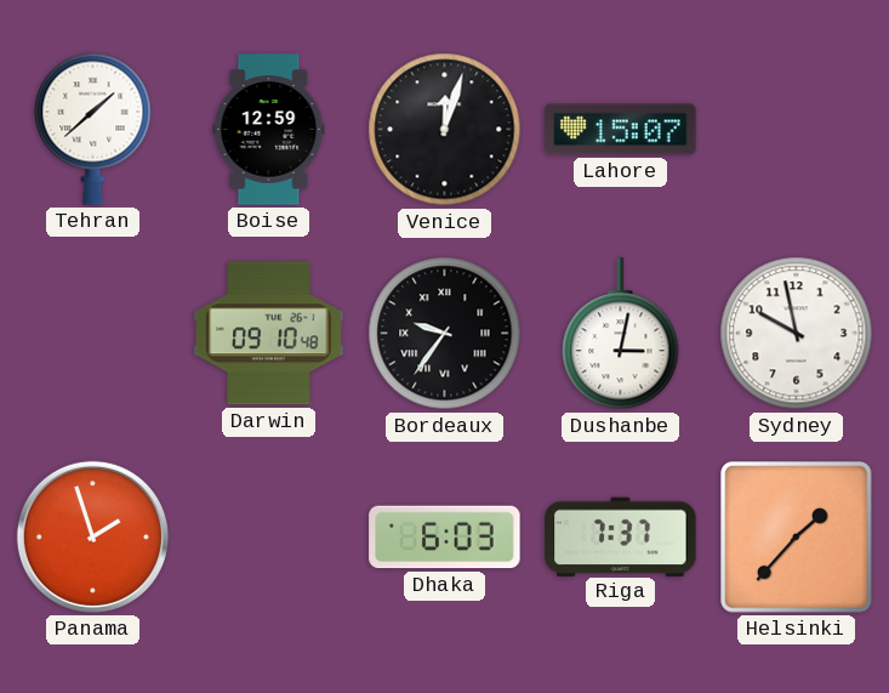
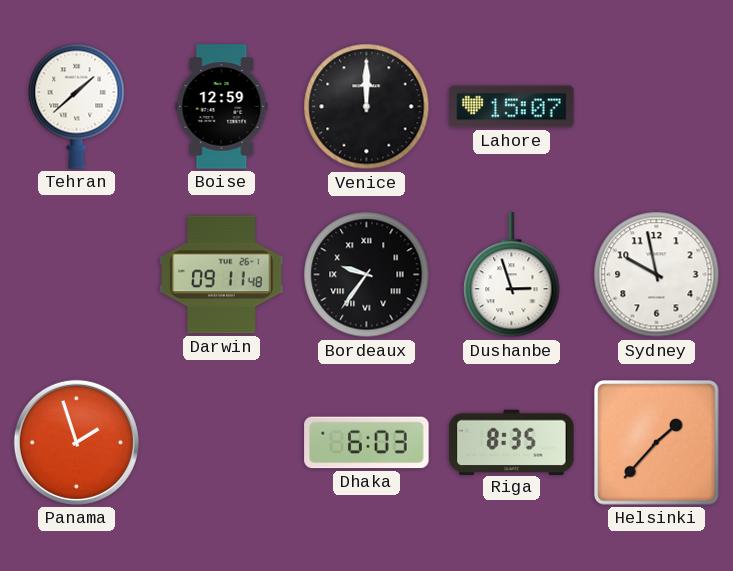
Venice: 12:03 -> 12:00 (367, 107)
Darwin: 09:10 -> 09:11 (222, 275)
Dushanbe: 3:02 -> 2:57 (512, 275)
Riga: 7:37 -> 8:35 (512, 442)
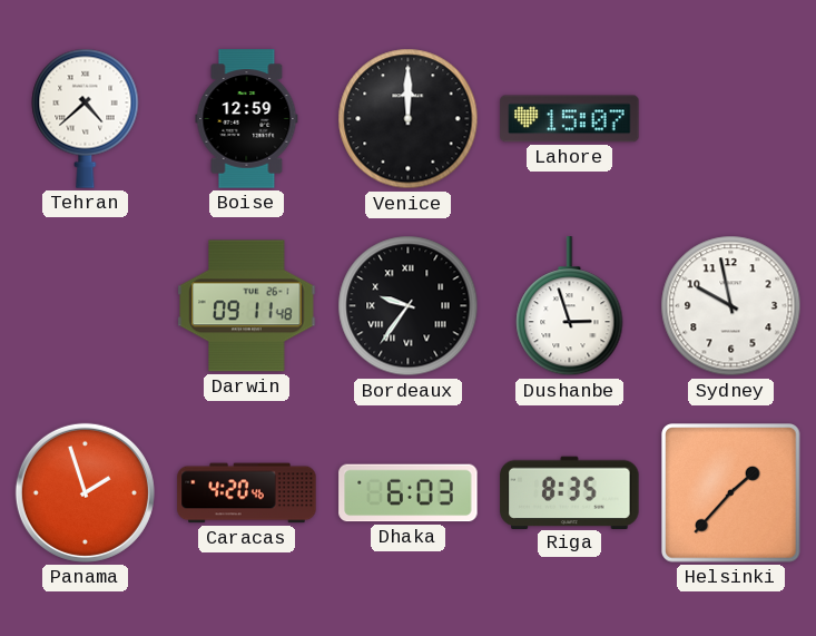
Tehran: 1:38 -> 4:38 (86, 118)
Caracas: none -> 4:20 (247, 493)
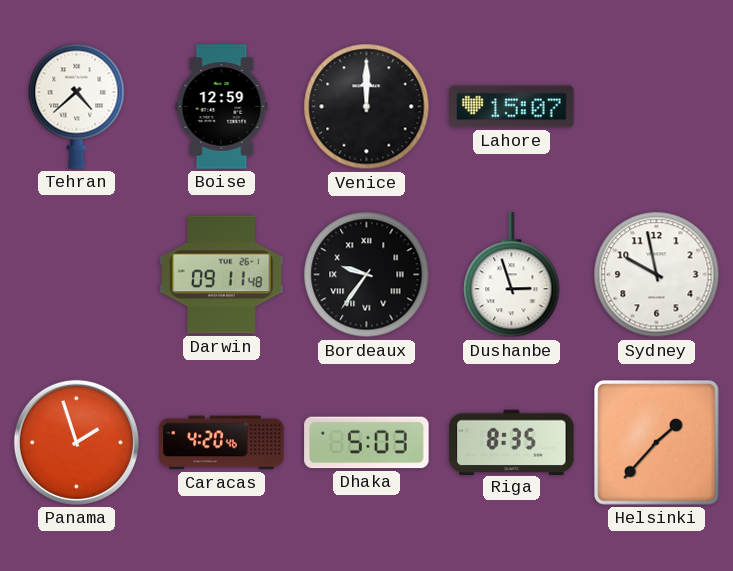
Dhaka: 6:03 -> 5:03 (367, 443)
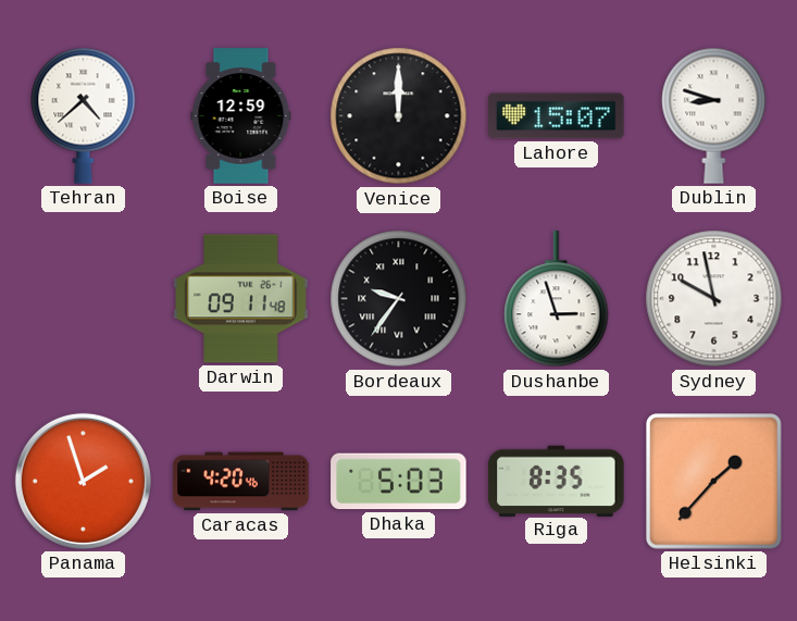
Dublin: none -> 8:48 (714, 115)
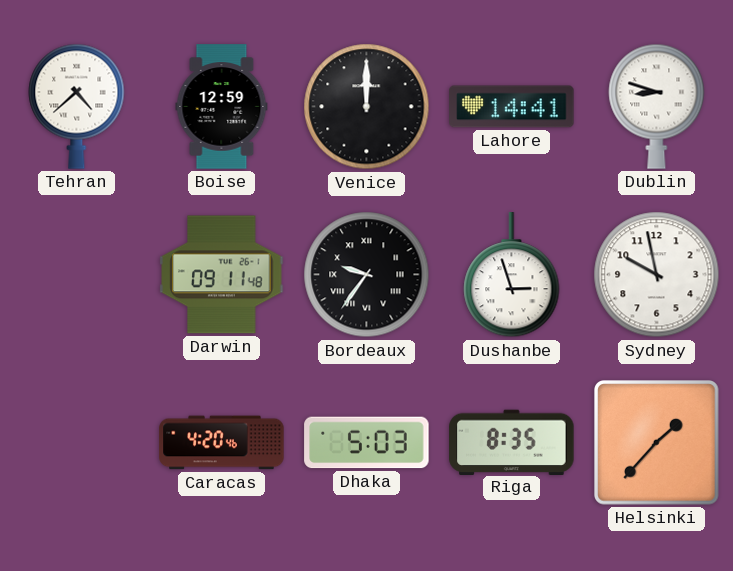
Lahore: 15:07 -> 14:41 (512, 107)
Panama: 1:57 -> none (83, 481)
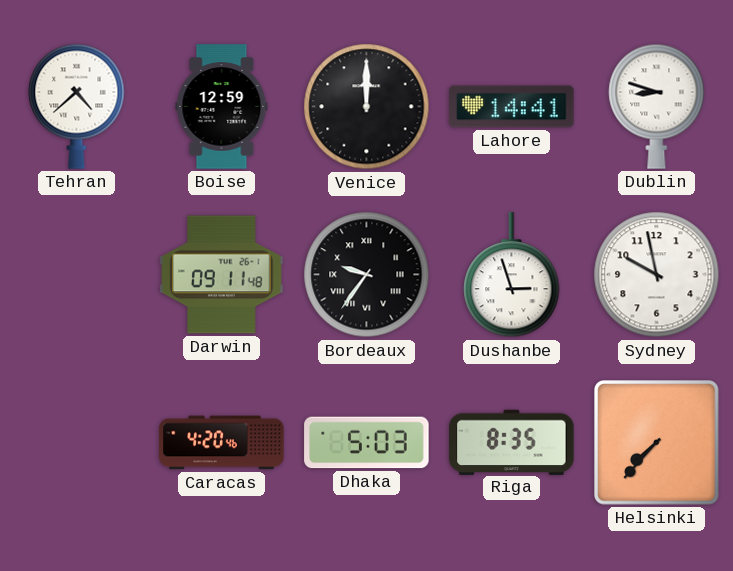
Helsinki: 1:37 -> 7:37 (657, 443)
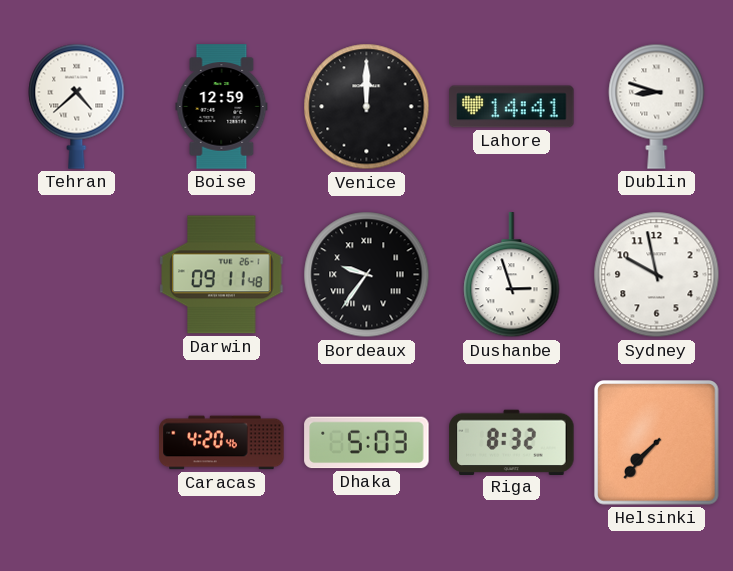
Riga: 8:35 -> 8:32 (512, 442)
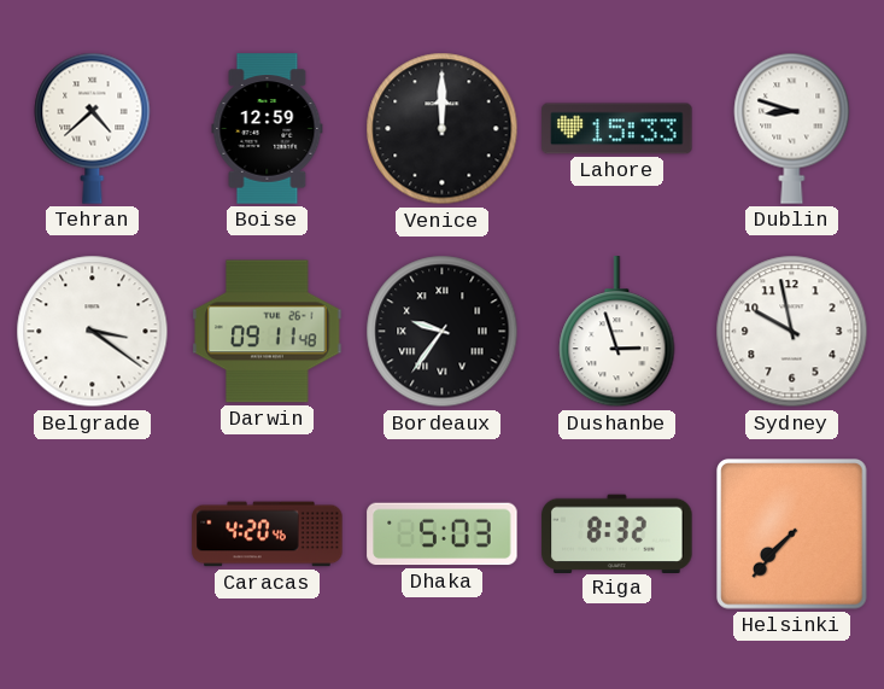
Lahore: 14:41 -> 15:33 (617, 129)
Belgrade: none -> 3:21 (93, 332)
